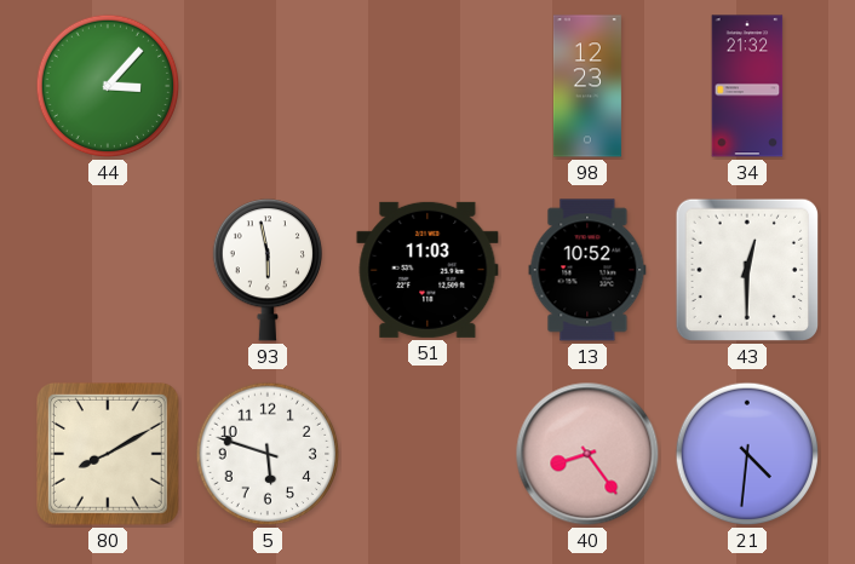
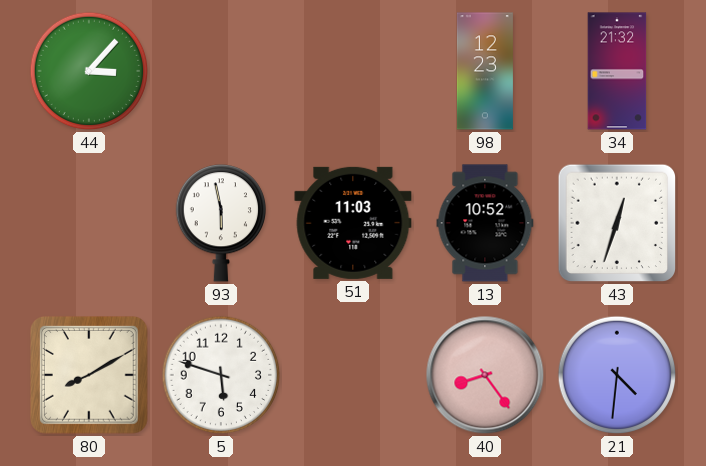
43: 12:30 -> 12:33 (617, 223)
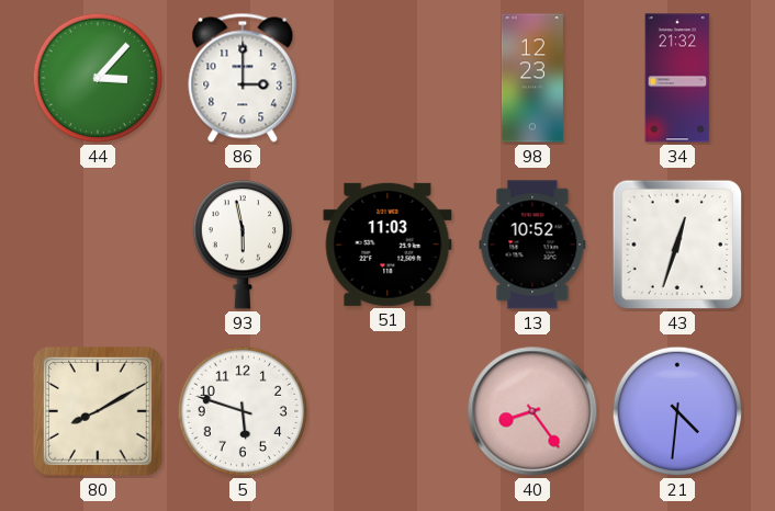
86: none -> 3:00 (243, 78)
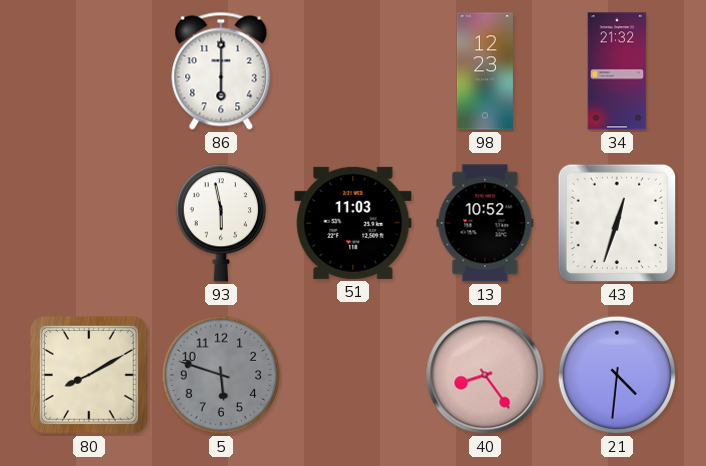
44: 3:07 -> none (98, 78)
86: 3:00 -> 6:00 (221, 71)
5 dial: white -> grey (221, 375)
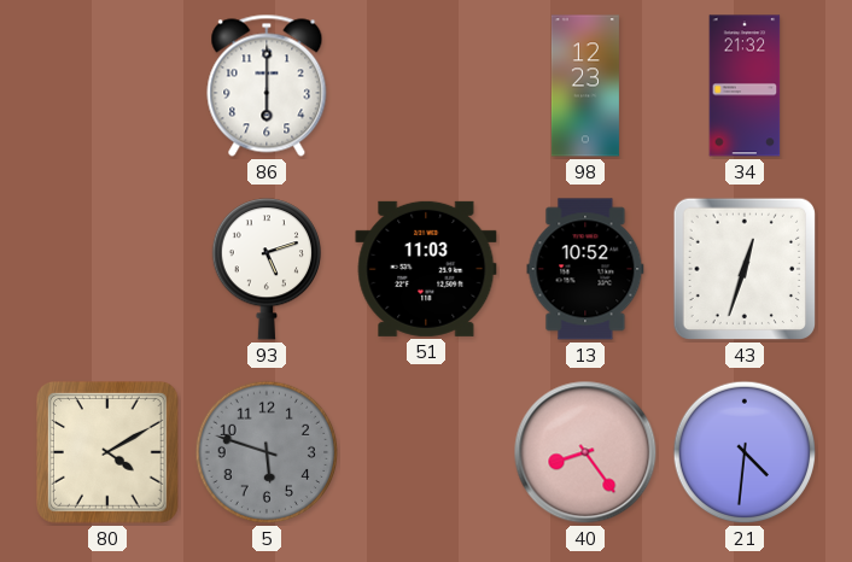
93: 5:58 -> 5:12 (265, 269)
80: 8:10 -> 4:10 (109, 453)
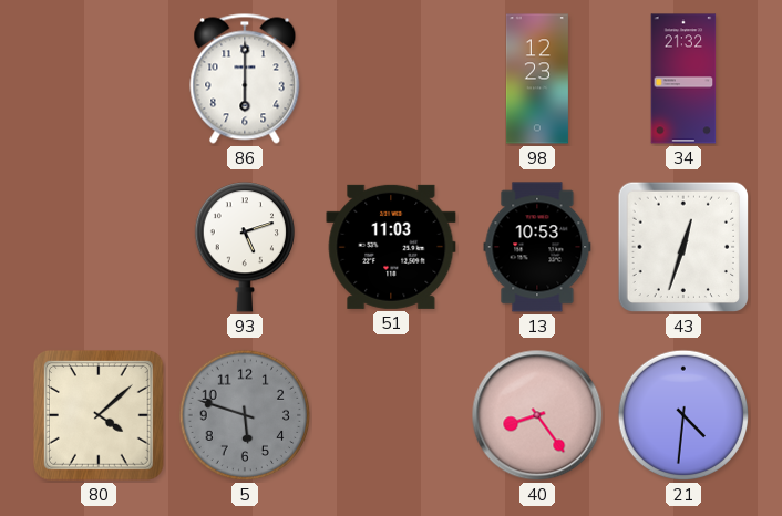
13: 10:52 -> 10:53 (537, 247)
80: 4:10 -> 4:08 (100, 416)
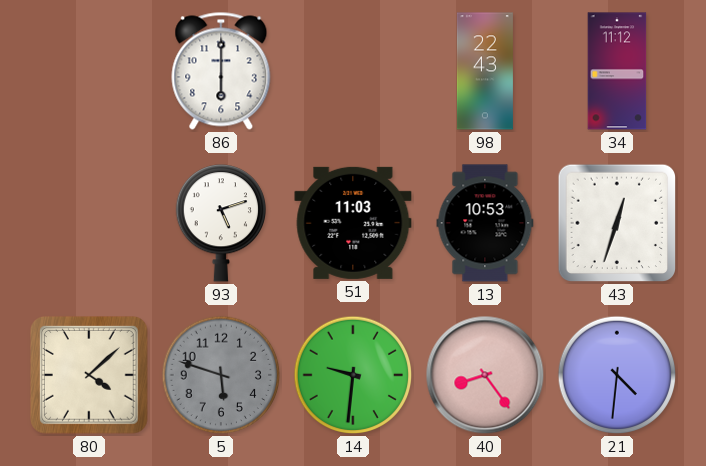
98: 12:23 -> 22:43 (485, 71)
34: 21:32 -> 11:12 (617, 71)
14: none -> 9:31 (353, 375)
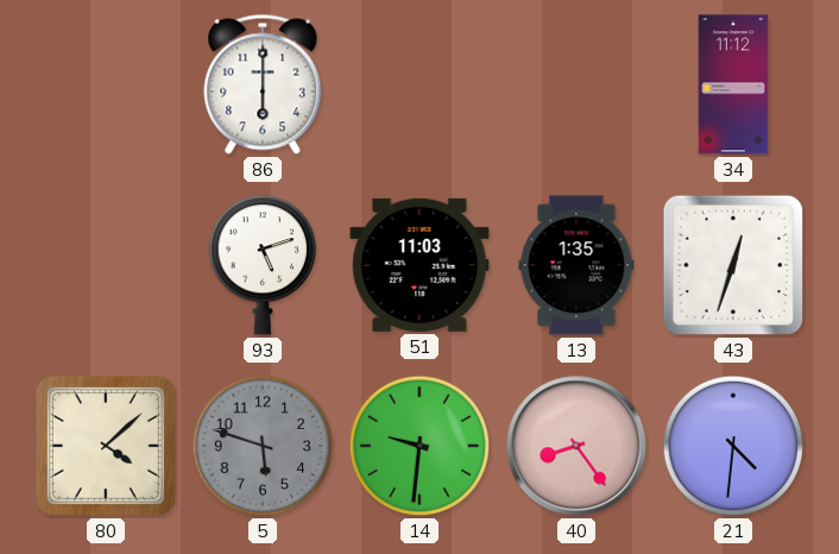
98: 22:43 -> none (485, 71)
13: 10:53 -> 1:35 (576, 265)
